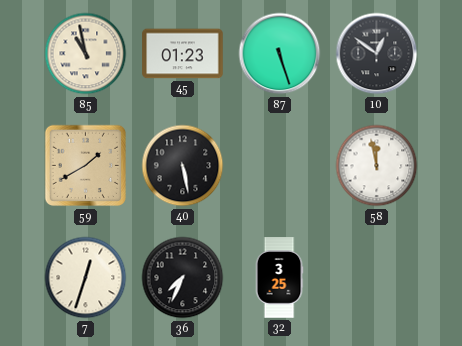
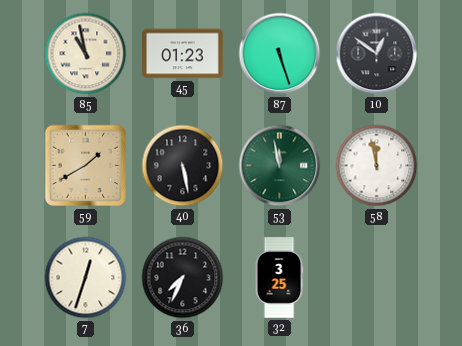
53: none -> 11:58 (280, 166)
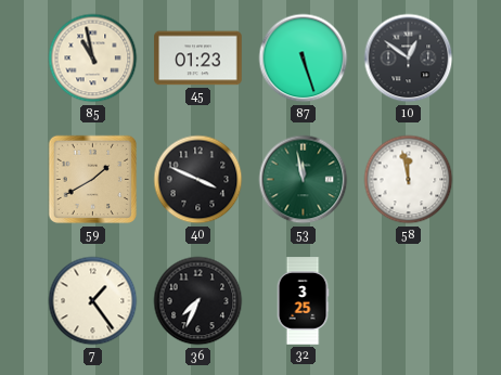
40: 5:28 -> 3:49 (198, 180)
7: 12:33 -> 1:24 (93, 301)
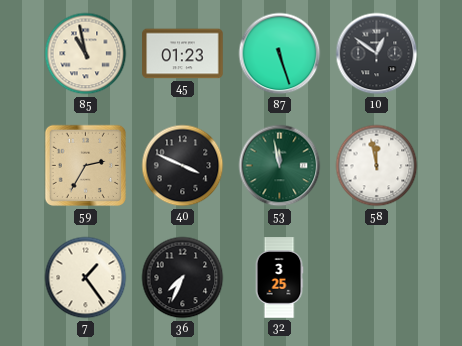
59: 1:40 -> 2:35 (86, 166)
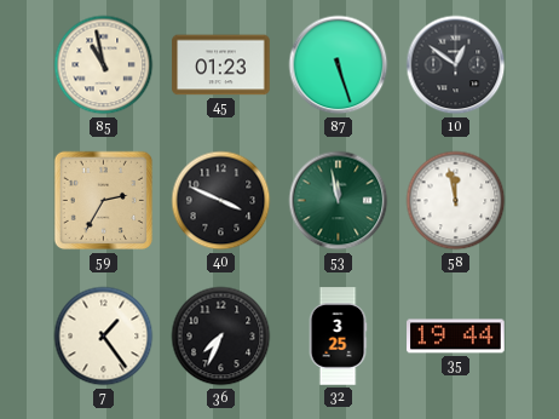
35: none -> 19:44 (456, 337)
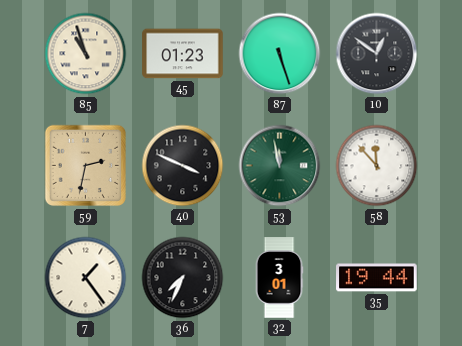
85: 10:58 -> 10:57 (86, 54)
59: 2:35 -> 2:32 (86, 166)
58: 11:58 -> 11:53 (377, 166)
32: 3:25 -> 3:01 (279, 278)
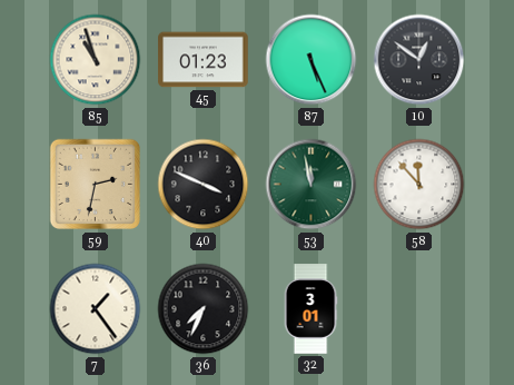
87: 5:27 -> 5:26 (312, 60)
35: 19:44 -> none (377, 278)
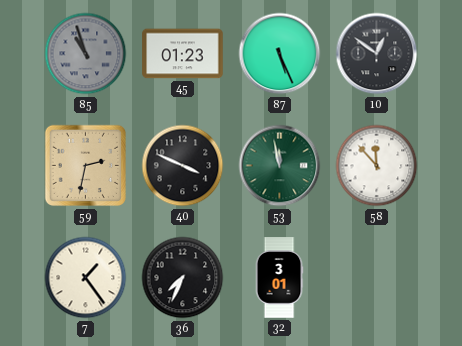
85 dial: cream -> grey (86, 54)
